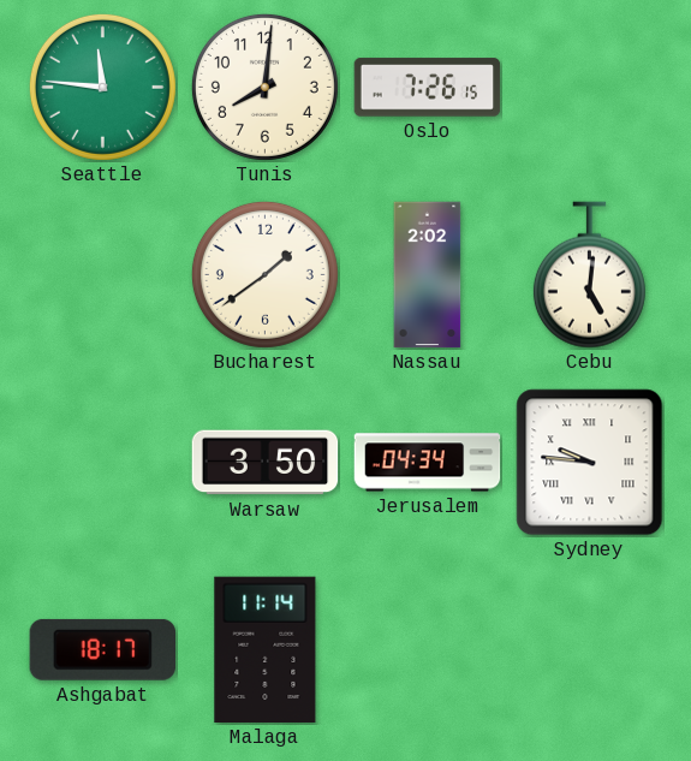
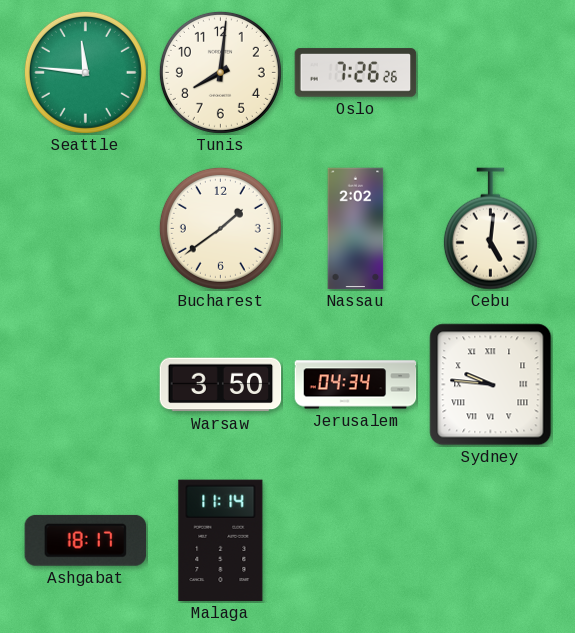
Oslo: 7:26:15 -> 7:26:26 (356, 73)
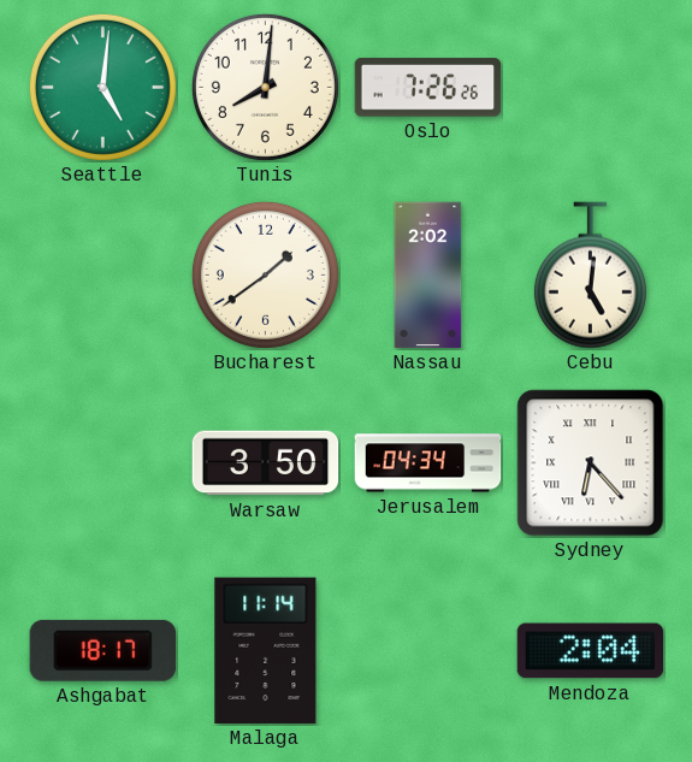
Seattle: 11:46 -> 5:01 (102, 87)
Sydney: 9:46 -> 6:23 (591, 463)
Mendoza: none -> 2:04 (591, 651)
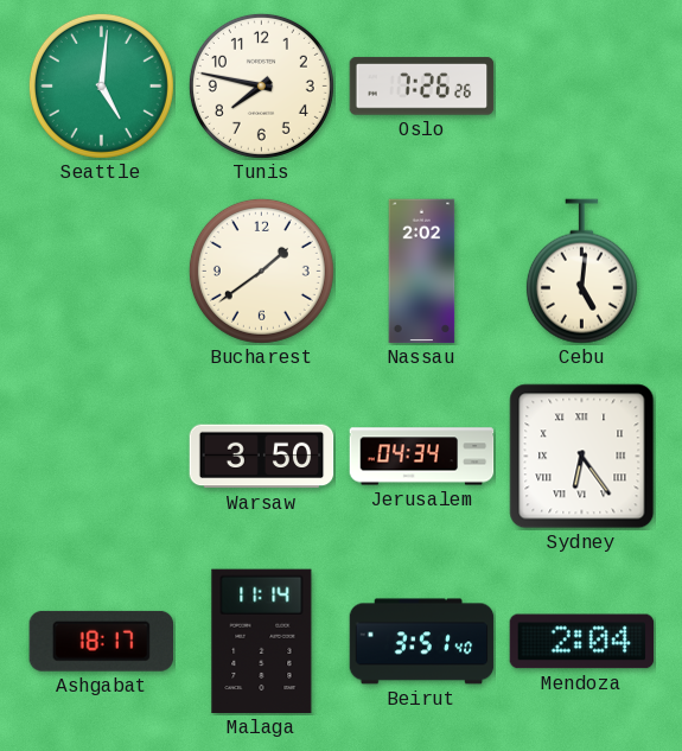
Tunis: 8:01 -> 7:47 (261, 85)
Sydney: 6:23 -> 6:24 (582, 457)
Beirut: none -> 3:51 (422, 642)
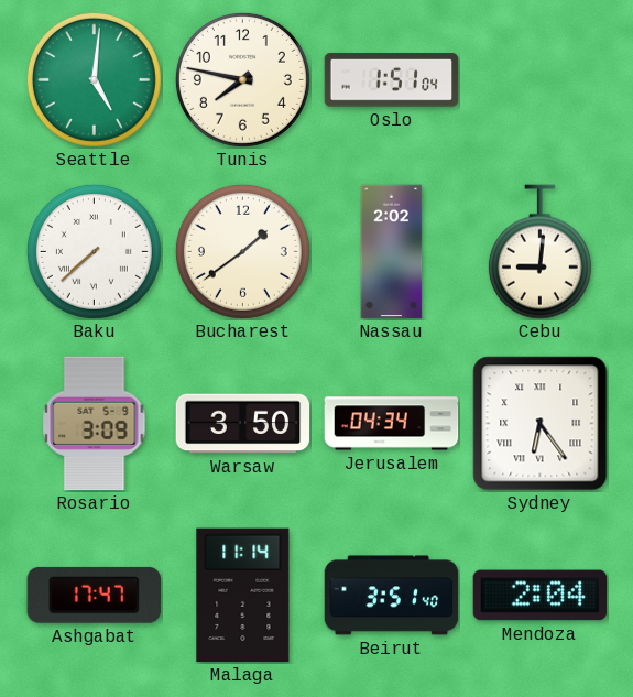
Oslo: 7:26 -> 1:51 (392, 80)
Baku: none -> 7:38 (94, 251)
Cebu: 5:01 -> 9:01 (539, 252)
Rosario: none -> 3:09 (95, 424)
Ashgabat: 18:17 -> 17:47 (94, 595)
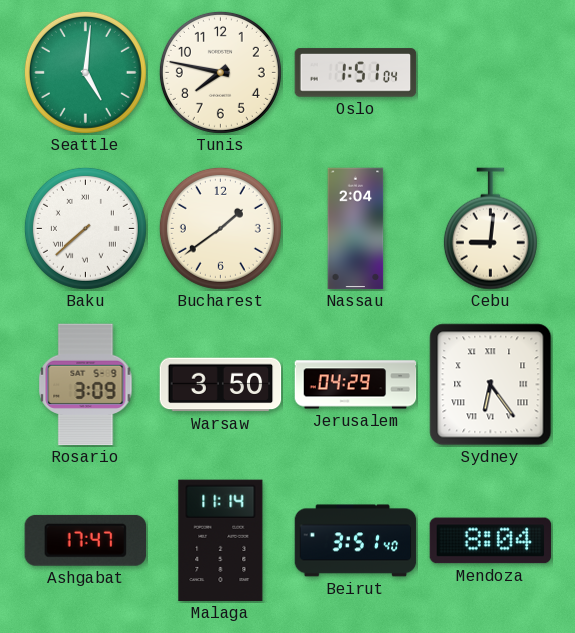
Nassau: 2:02 -> 2:04 (356, 229)
Jerusalem: 04:34 -> 04:29 (356, 385)
Mendoza: 2:04 -> 8:04 (491, 541)
